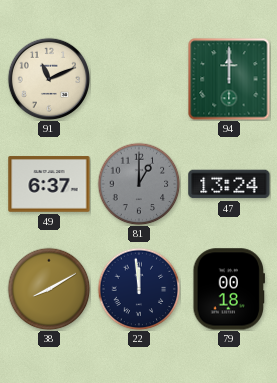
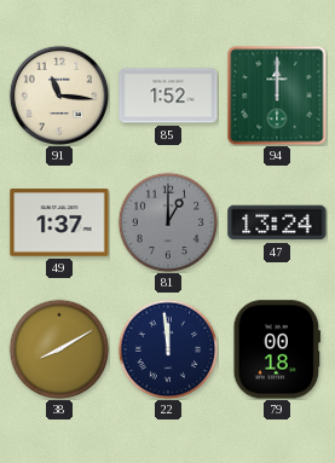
91: 11:11 -> 11:16 (58, 94)
85: none -> 1:52 (168, 96)
49: 6:37 -> 1:37 (59, 222)
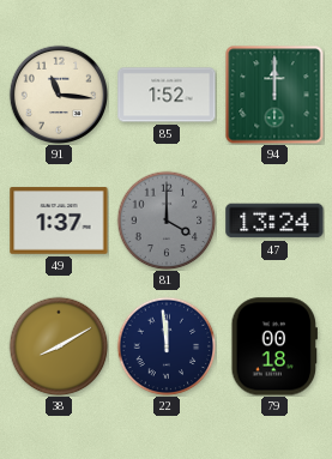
81: 1:00 -> 4:00 (167, 221)
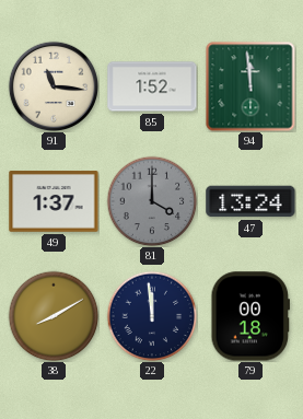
94: 12:00 -> 11:59 (250, 86)
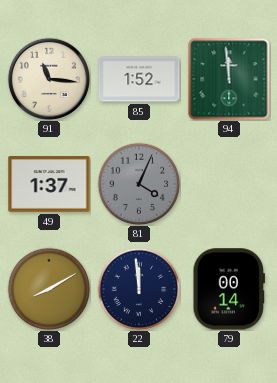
81: 4:00 -> 4:04 (139, 184)
47: 13:24 -> none (250, 201)
79: 00:18 -> 00:14 (228, 289)
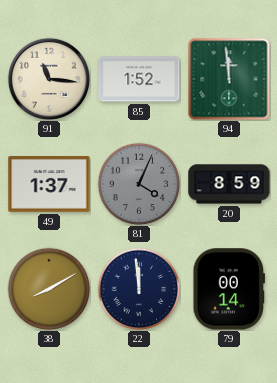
20: none -> 8:59 (229, 184)
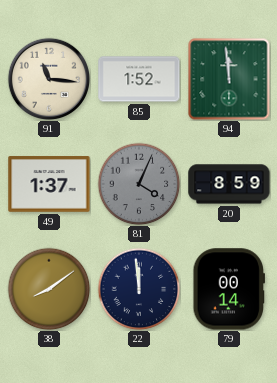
38: 8:10 -> 8:09 (49, 289)
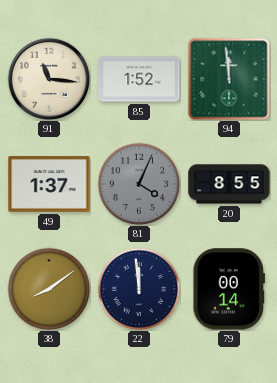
20: 8:59 -> 8:55 (229, 184)
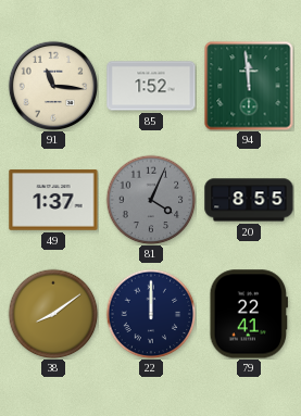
22: 11:59 -> 12:00 (151, 314)
79: 00:14 -> 22:41 (248, 314)
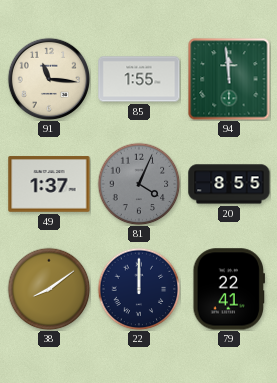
85: 1:52 -> 1:55 (139, 79)
